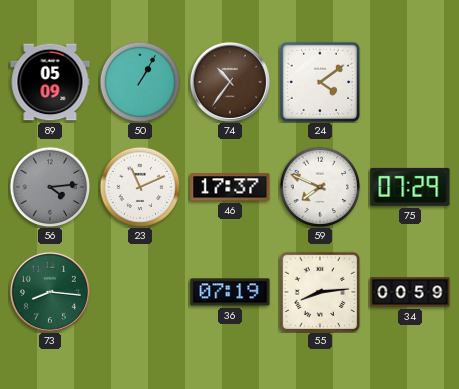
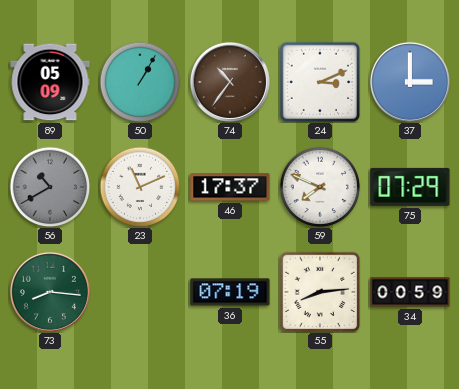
24: 4:09 -> 3:11 (320, 82)
37: none -> 3:00 (410, 82)
56: 4:14 -> 10:40 (50, 187)
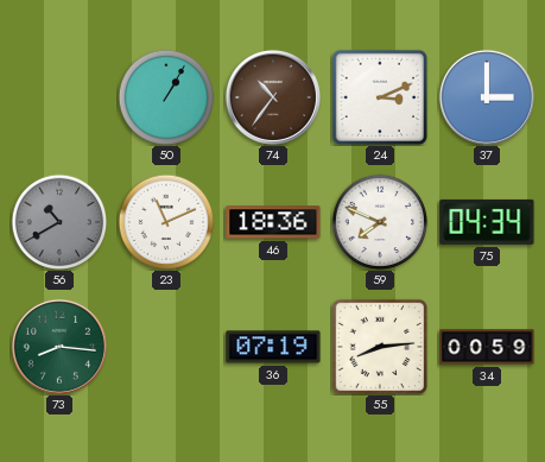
89: 05:09 -> none (50, 82)
46: 17:37 -> 18:36 (273, 222)
75: 07:29 -> 04:34 (487, 222)
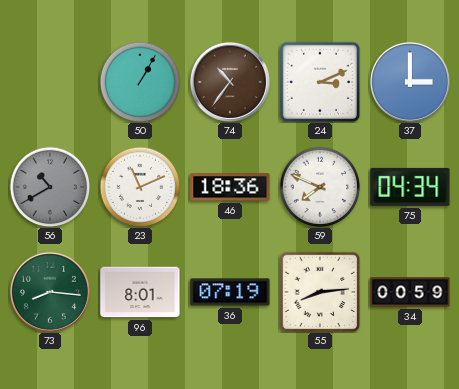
96: none -> 8:01 (140, 292)
